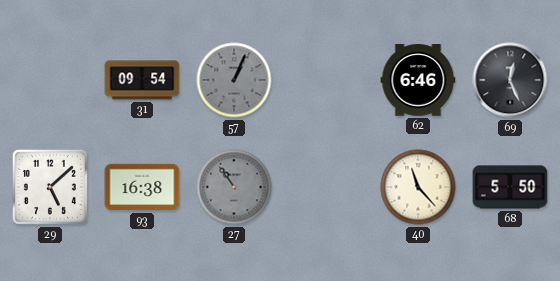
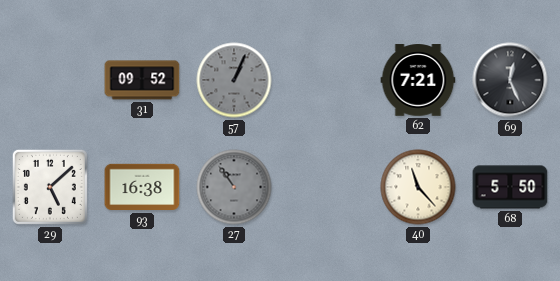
31: 09:54 -> 09:52 (142, 80)
62: 6:46 -> 7:21 (418, 80)
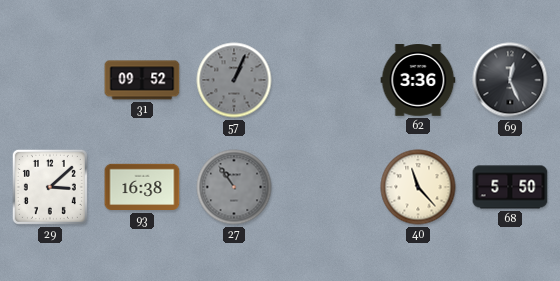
62: 7:21 -> 3:36 (418, 80)
29: 5:08 -> 3:08 (50, 187)
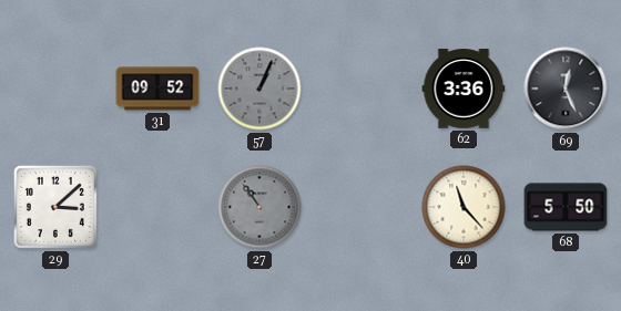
93: 16:38 -> none (142, 187)
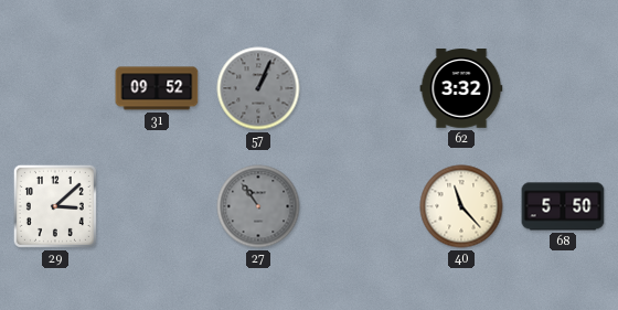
62: 3:36 -> 3:32 (461, 88)
69: 12:26 -> none (566, 89)
